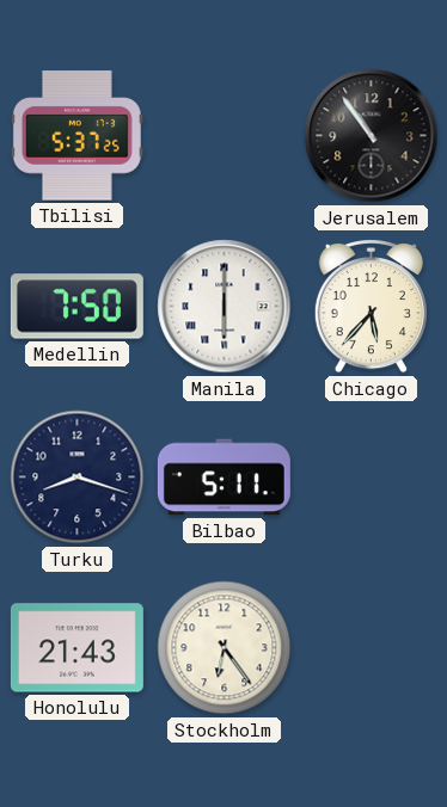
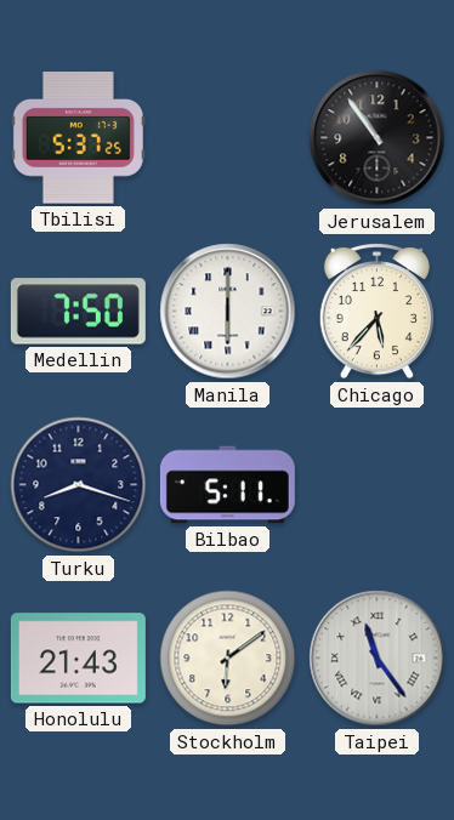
Stockholm: 6:24 -> 6:09 (228, 659)
Taipei: none -> 11:24 (378, 659)
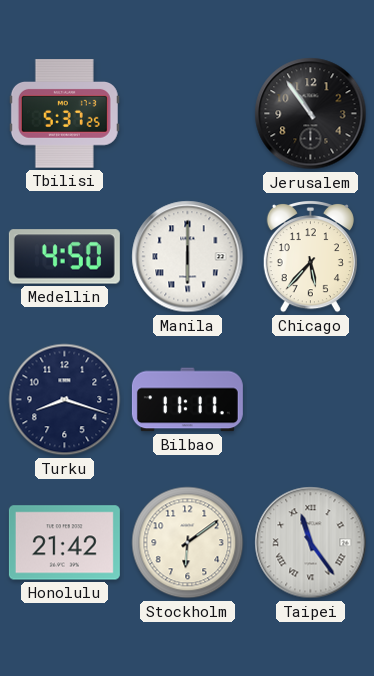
Medellin: 7:50 -> 4:50 (64, 257)
Bilbao: 5:11 -> 11:11 (187, 400)
Honolulu: 21:43 -> 21:42 (64, 543)
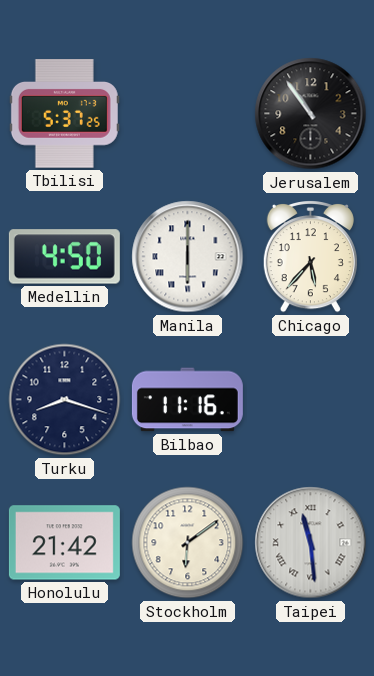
Bilbao: 11:11 -> 11:16 (187, 400)
Taipei: 11:24 -> 11:29 (311, 543)
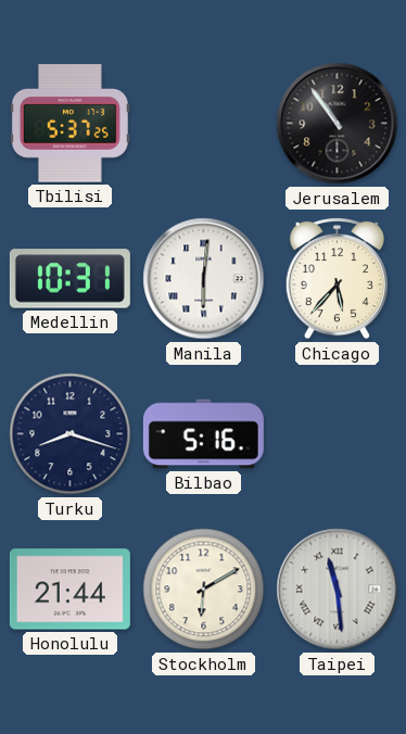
Medellin: 4:50 -> 10:31 (69, 279)
Manila: 6:00 -> 6:01 (204, 279)
Bilbao: 11:16 -> 5:16 (203, 434)
Honolulu: 21:42 -> 21:44 (69, 590)
Stockholm: 6:09 -> 6:10 (204, 590)
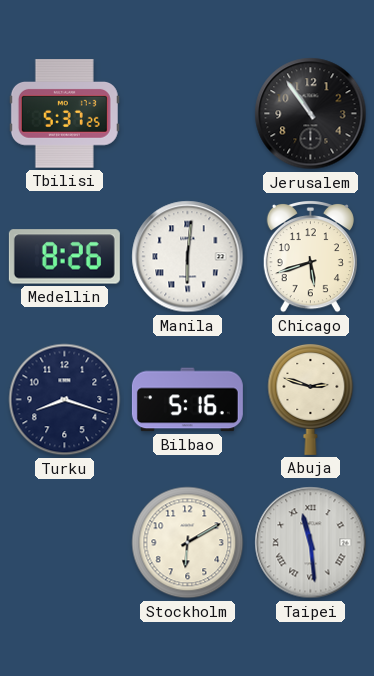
Medellin: 10:31 -> 8:26 (64, 257)
Chicago: 5:37 -> 5:42 (310, 257)
Abuja: none -> 2:48 (311, 400)
Honolulu: 21:44 -> none (69, 590)
